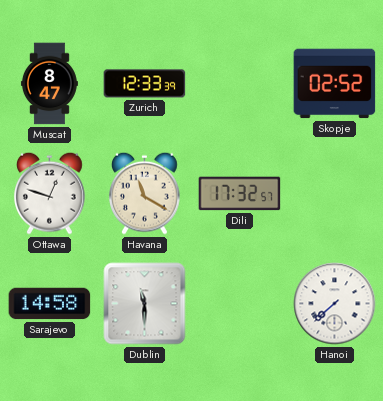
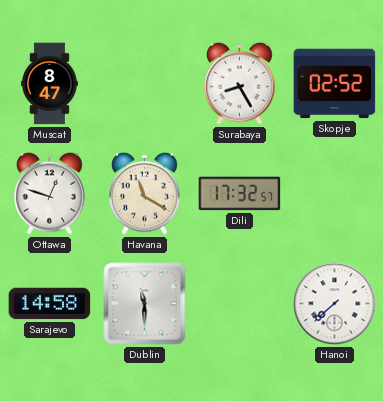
Zurich: 12:33 -> none (145, 84)
Surabaya: none -> 8:25 (240, 83)
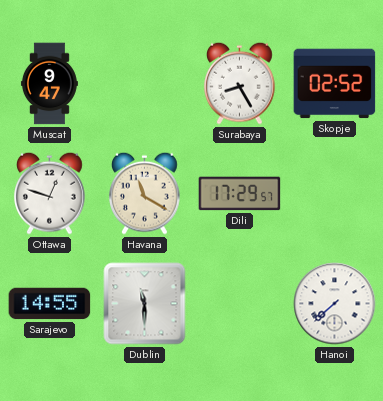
Muscat: 8:47 -> 9:47 (49, 84)
Dili: 17:32 -> 17:29 (240, 194)
Sarajevo: 14:58 -> 14:55 (50, 304)
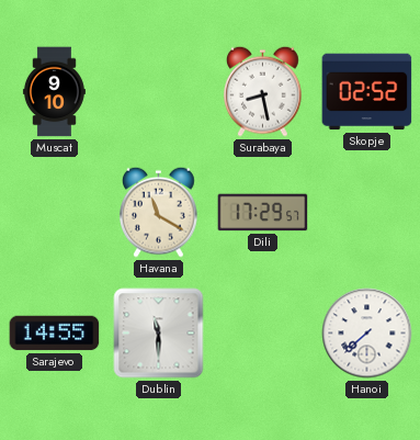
Muscat: 9:47 -> 9:10 (54, 92)
Surabaya: 8:25 -> 8:28 (263, 91)
Ottawa: 12:48 -> none (50, 193)
